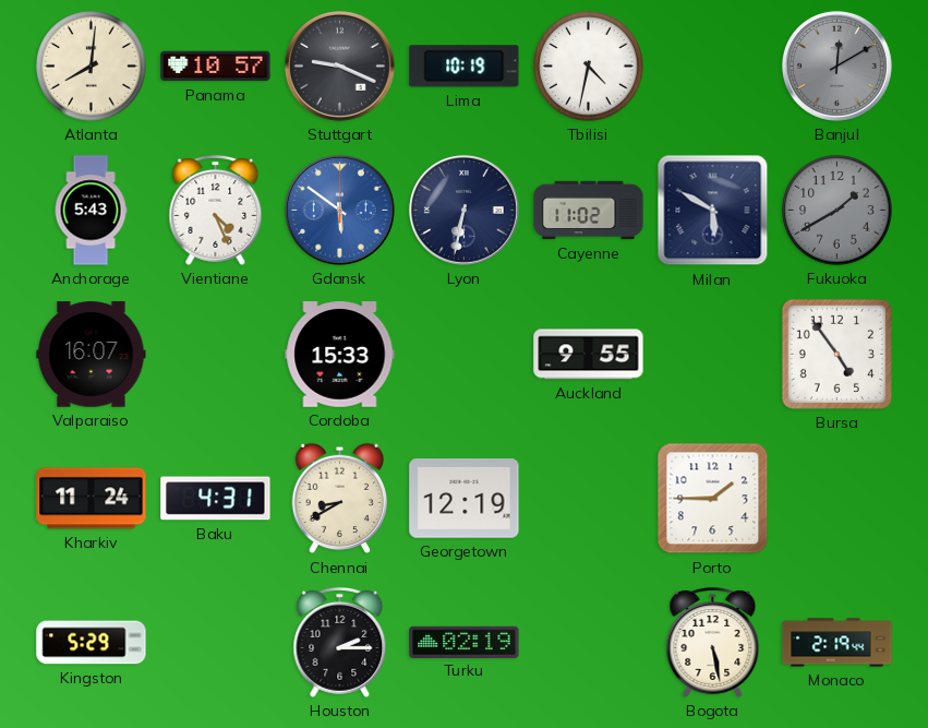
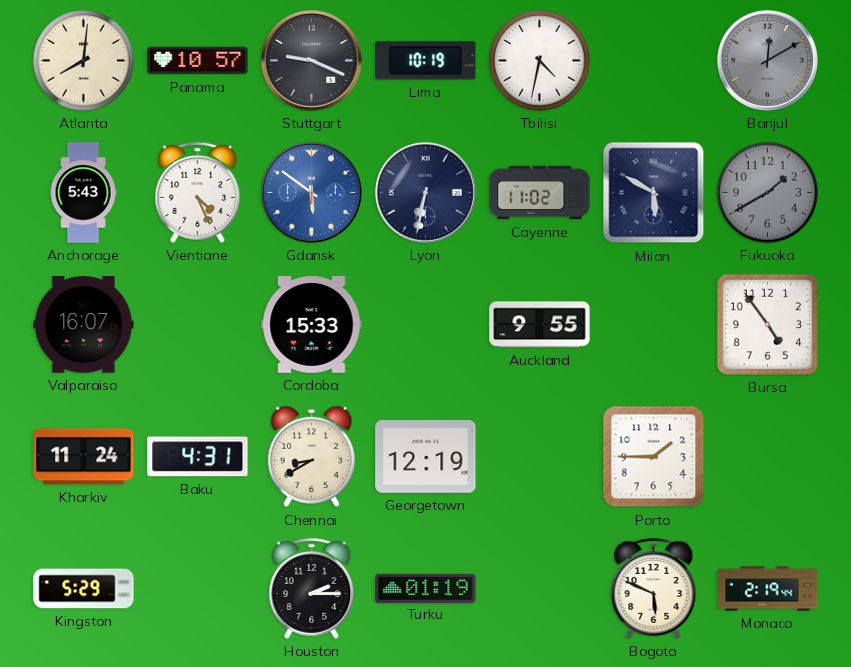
Turku: 02:19 -> 01:19 (426, 588)
Bogota: 5:28 -> 5:49 (654, 588)
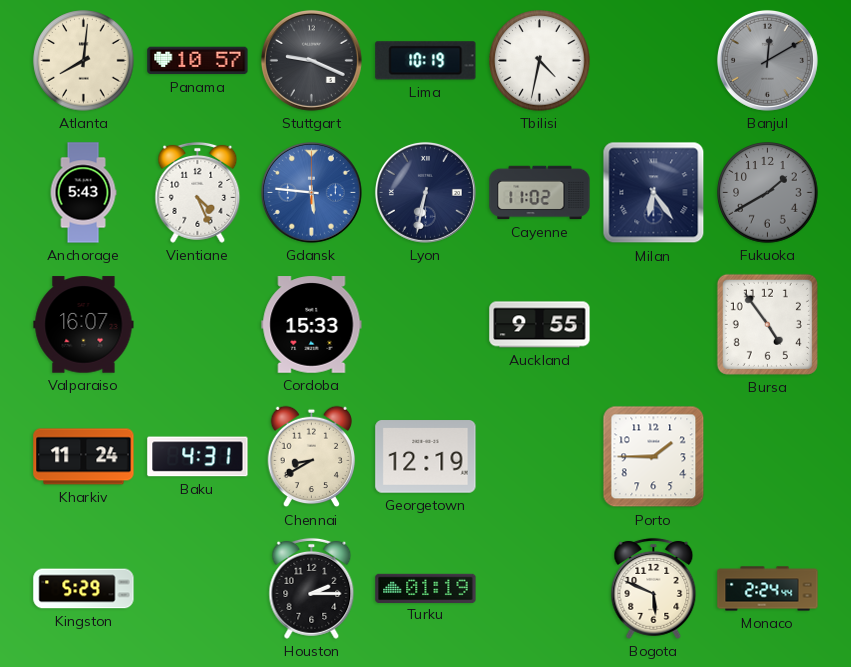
Gdansk: 5:51 -> 5:46 (311, 192)
Milan: 5:50 -> 6:24 (654, 193)
Monaco: 2:19 -> 2:24 (768, 589)
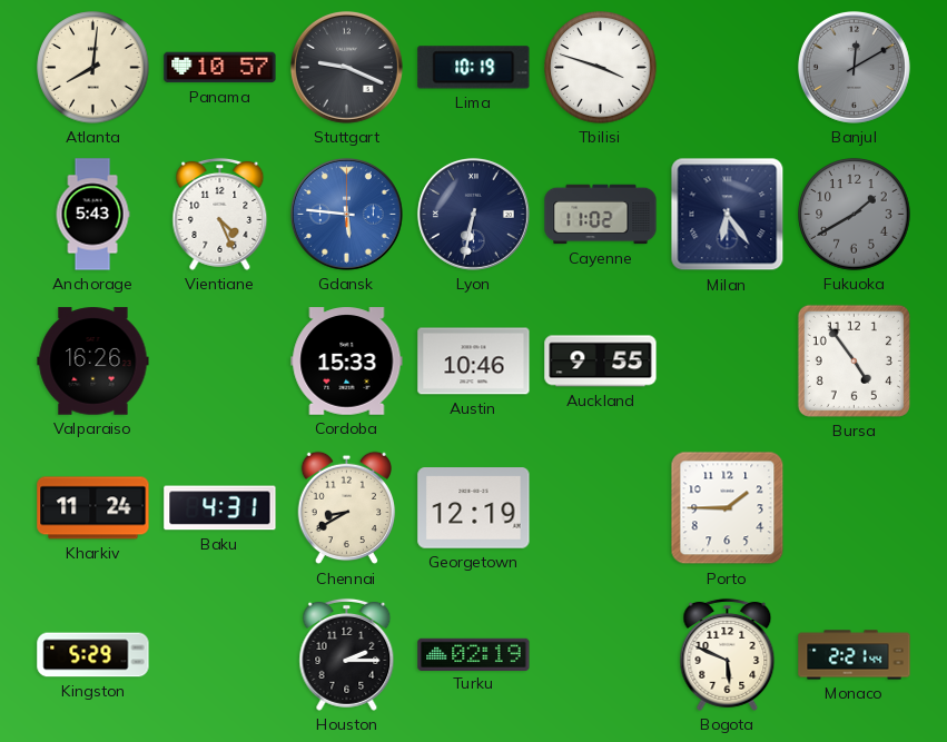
Tbilisi: 4:32 -> 3:48 (601, 68)
Valparaiso: 16:07 -> 16:26 (93, 362)
Austin: none -> 10:46 (474, 362)
Turku: 01:19 -> 02:19 (474, 654)
Monaco: 2:24 -> 2:21 (855, 655)
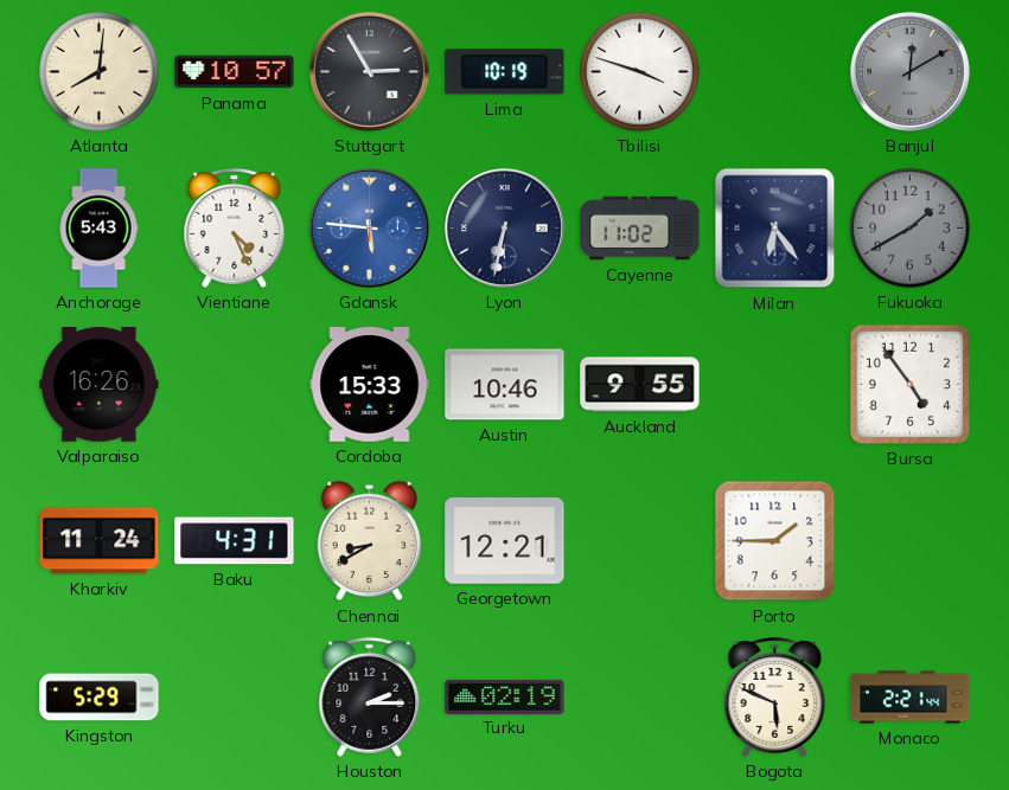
Stuttgart: 9:19 -> 2:55 (369, 71)
Georgetown: 12:19 -> 12:21 (505, 541)
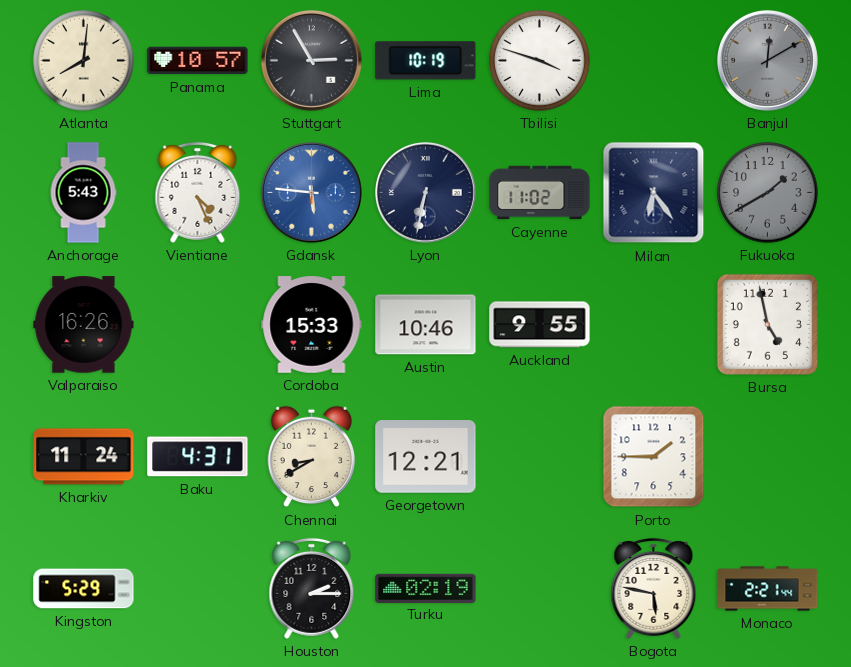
Bursa: 4:54 -> 4:58 (767, 324)
Bogota: 5:49 -> 5:47 (654, 588)
